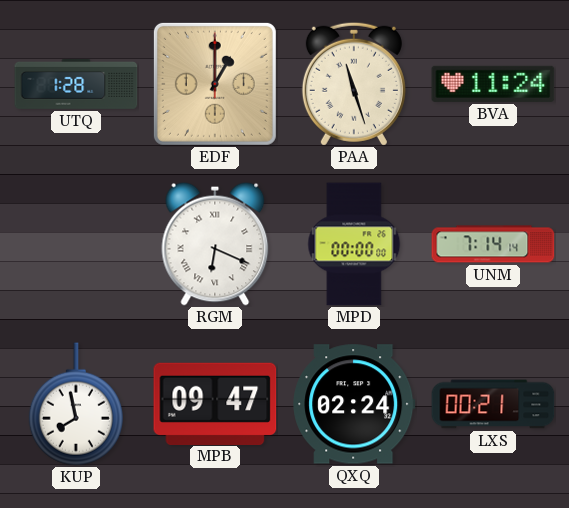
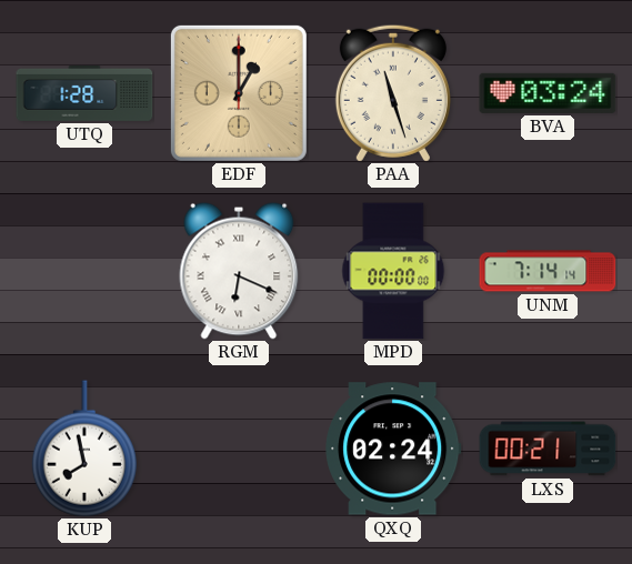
BVA: 11:24 -> 03:24 (548, 93)
MPB: 09:47 -> none (215, 403)
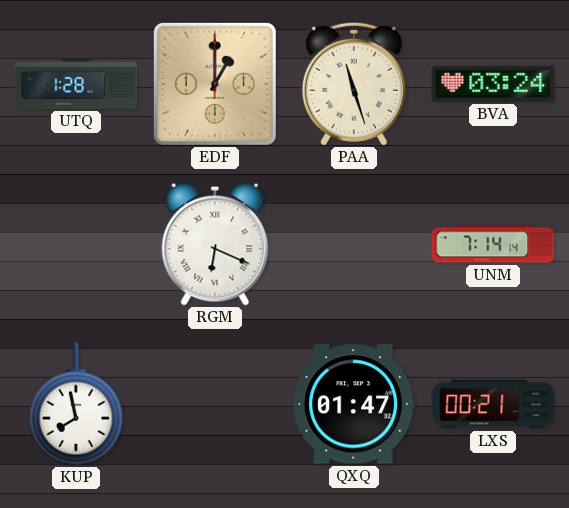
MPD: 00:00 -> none (393, 271)
QXQ: 02:24 -> 01:47 (354, 404)
